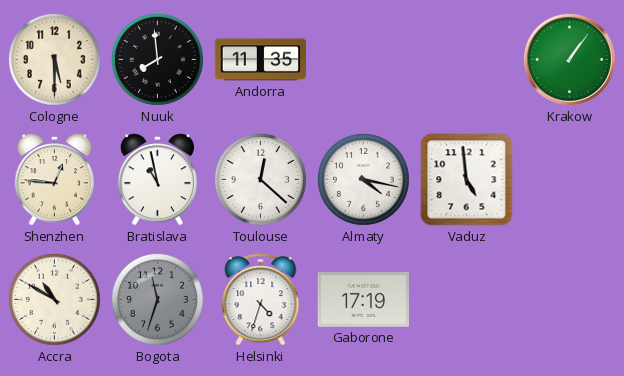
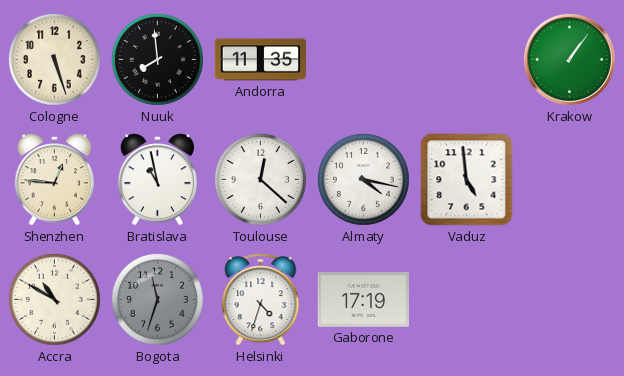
Cologne: 5:30 -> 5:27 (54, 59)
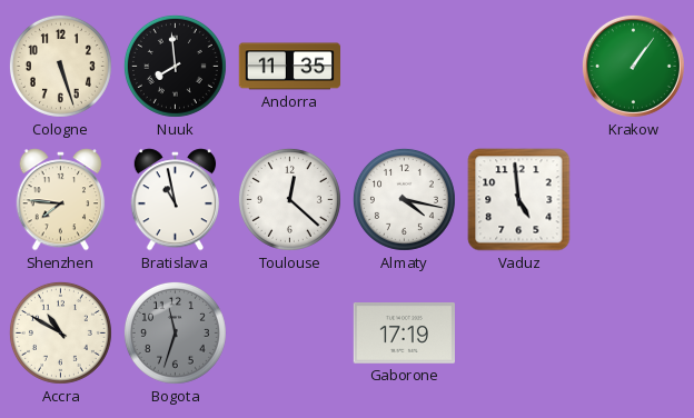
Shenzhen: 12:46 -> 7:46 (61, 200)
Helsinki: 4:33 -> none (261, 300)
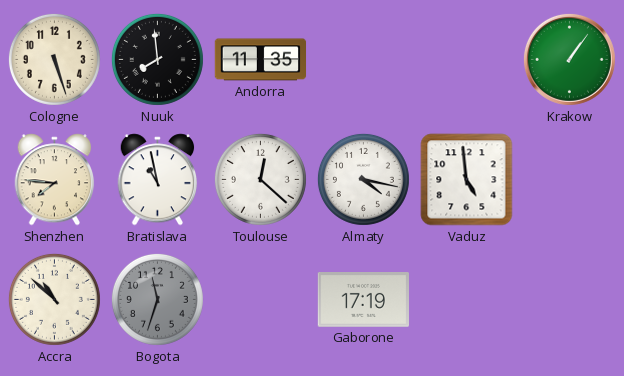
Accra: 10:50 -> 10:52 (54, 299)
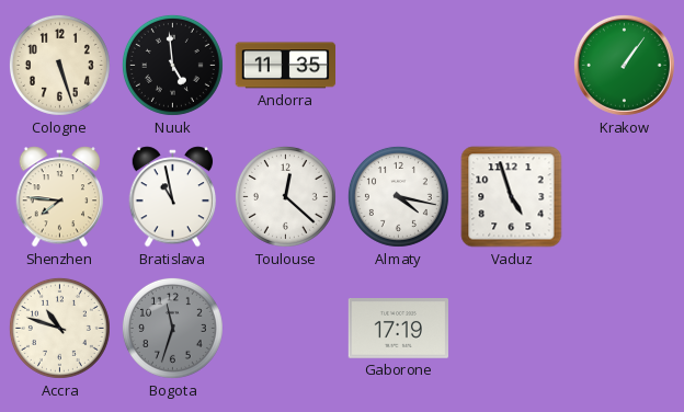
Nuuk: 7:59 -> 4:59 (172, 65)
Vaduz: 4:59 -> 4:57 (512, 197)
Accra: 10:52 -> 10:48 (59, 328)
